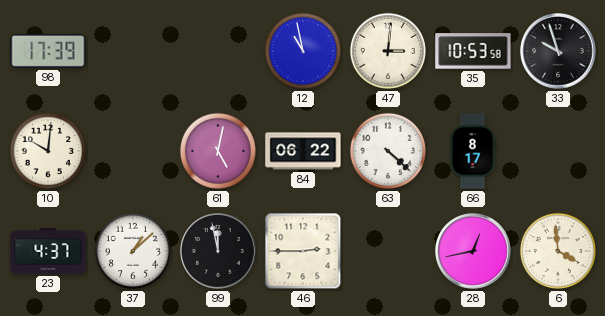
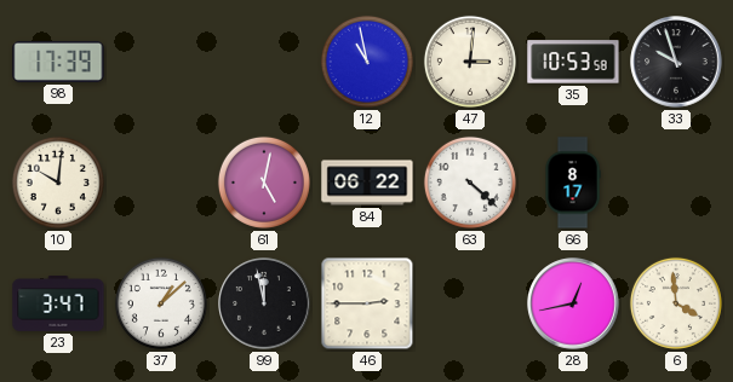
23: 4:37 -> 3:47 (58, 303)
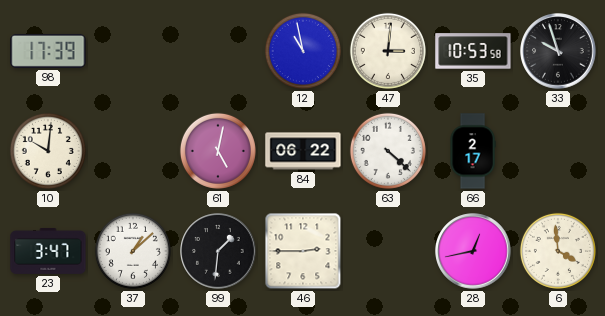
66: 8:17 -> 2:17 (473, 151)
99: 11:58 -> 1:31 (218, 251)
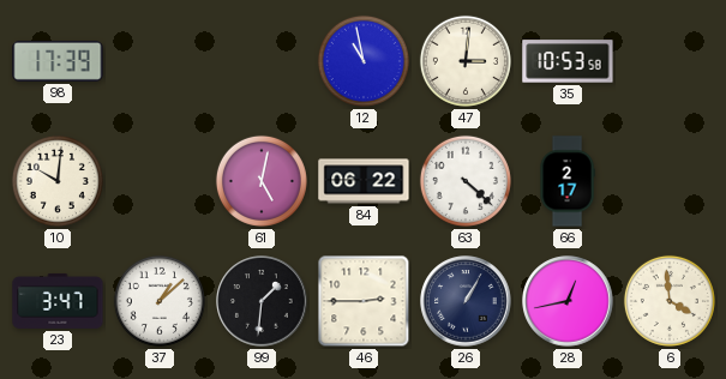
33: 9:57 -> none (558, 51)
26: none -> 1:05 (466, 301)
